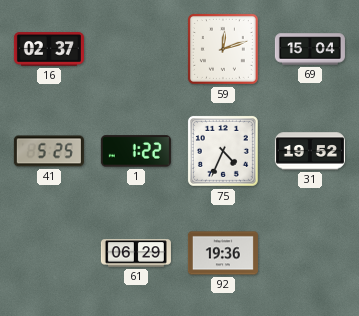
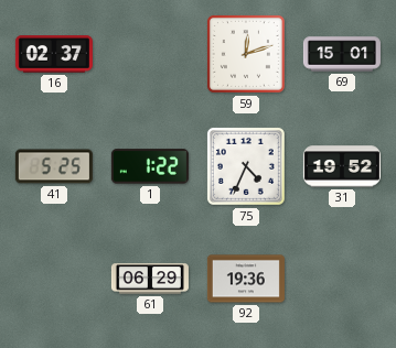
69: 15:04 -> 15:01 (342, 54)
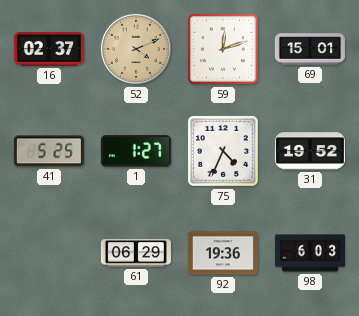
52: none -> 4:11 (136, 49)
1: 1:22 -> 1:27 (136, 151)
98: none -> 6:03 (310, 253)
